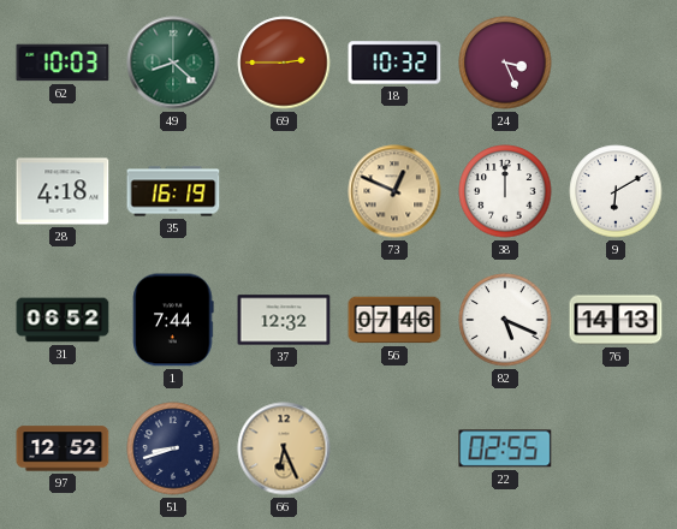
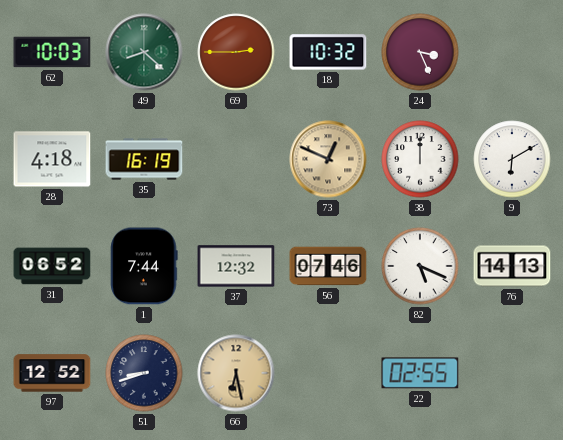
66: 6:26 -> 6:28 (236, 373)
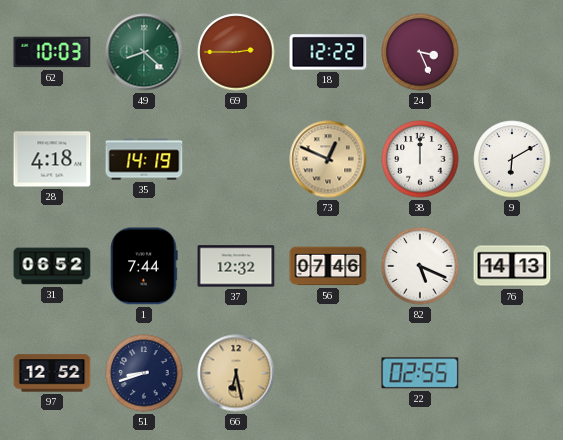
18: 10:32 -> 12:22 (328, 52)
35: 16:19 -> 14:19 (144, 159)
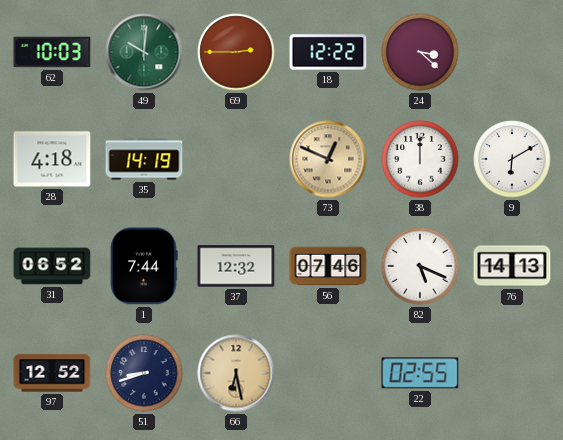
49: 8:22 -> 10:01 (144, 52)
24: 3:26 -> 3:22 (420, 52)
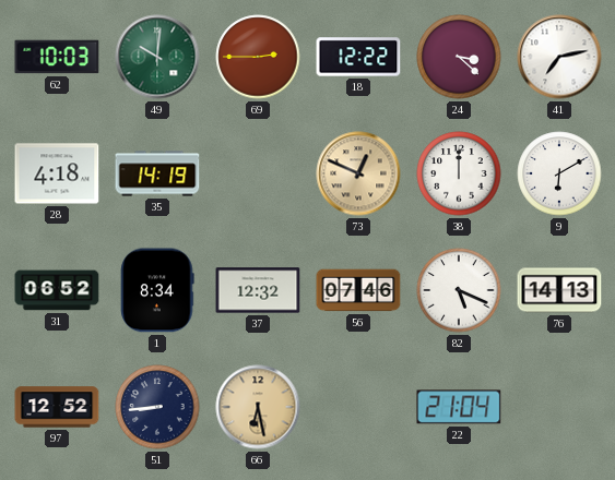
41: none -> 7:13 (559, 57)
1: 7:44 -> 8:34 (157, 290)
51: 8:42 -> 8:44 (157, 407)
22: 02:55 -> 21:04 (459, 407)
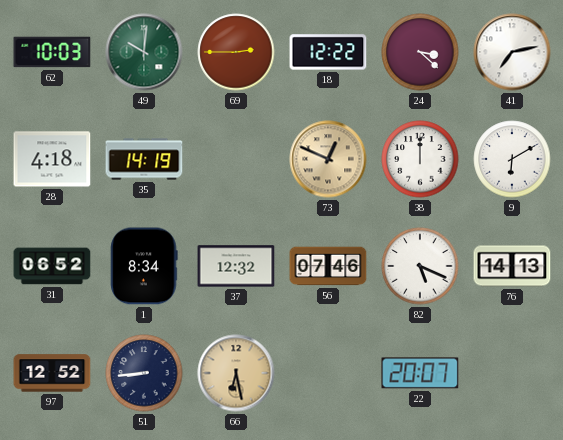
22: 21:04 -> 20:07 (420, 373)
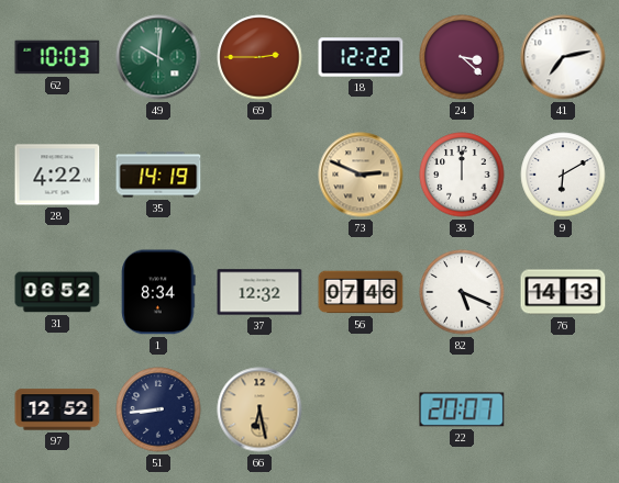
28: 4:18 -> 4:22 (57, 175)
73: 12:49 -> 2:49 (361, 175)
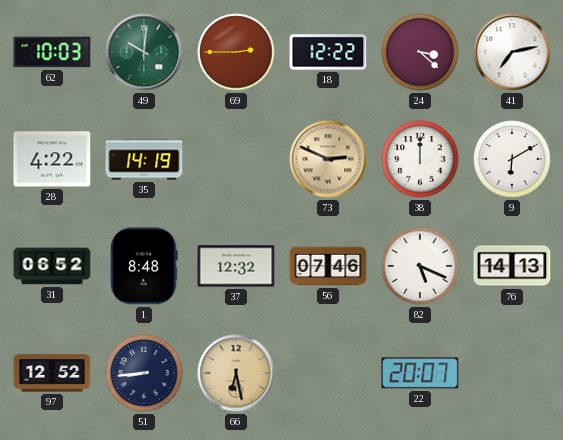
1: 8:34 -> 8:48 (144, 266)
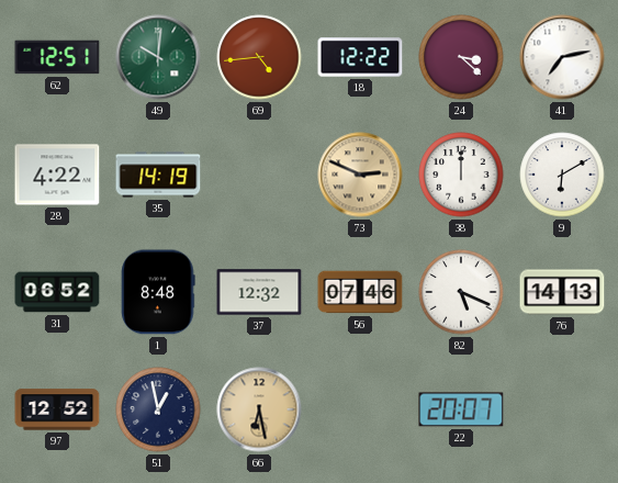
62: 10:03 -> 12:51 (57, 57)
69: 2:45 -> 4:44 (259, 57)
51: 8:44 -> 12:58 (158, 409)
